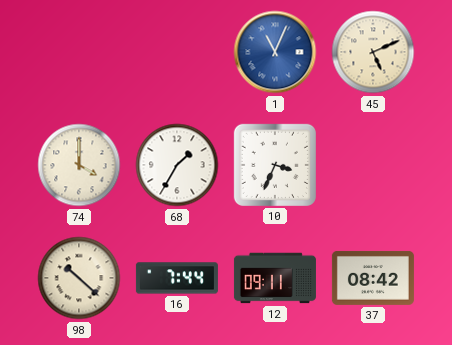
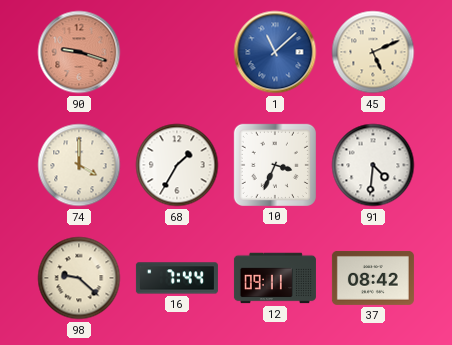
90: none -> 9:18 (79, 52)
1: 11:04 -> 11:08 (275, 52)
91: none -> 4:31 (373, 165)
98: 10:22 -> 9:22 (79, 278)
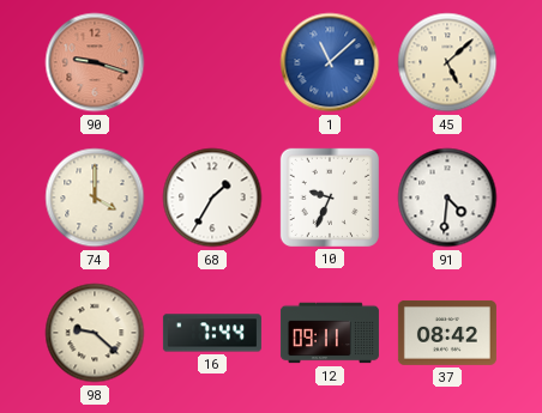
45: 5:11 -> 5:08 (447, 62)
10: 3:34 -> 9:34 (330, 198)
